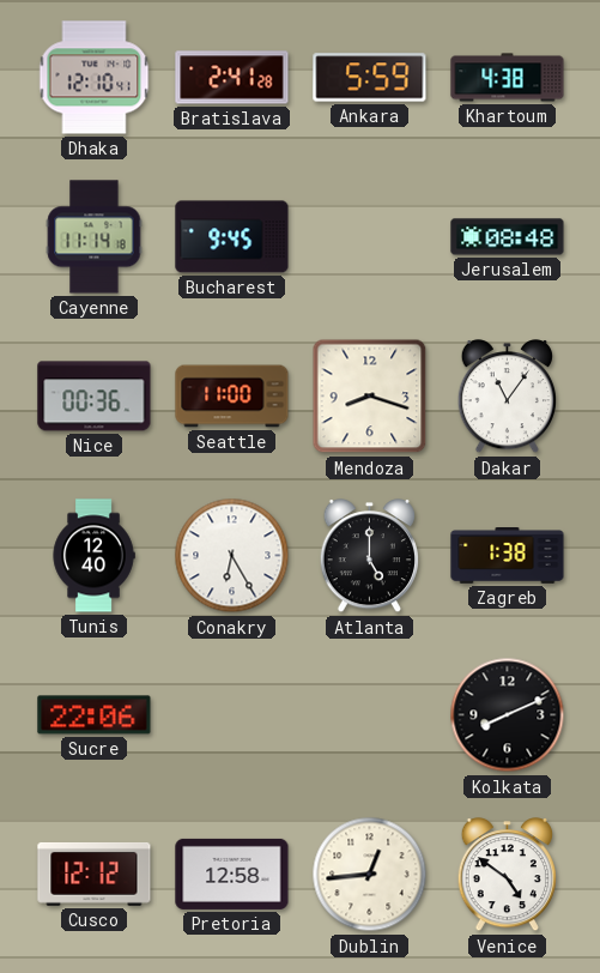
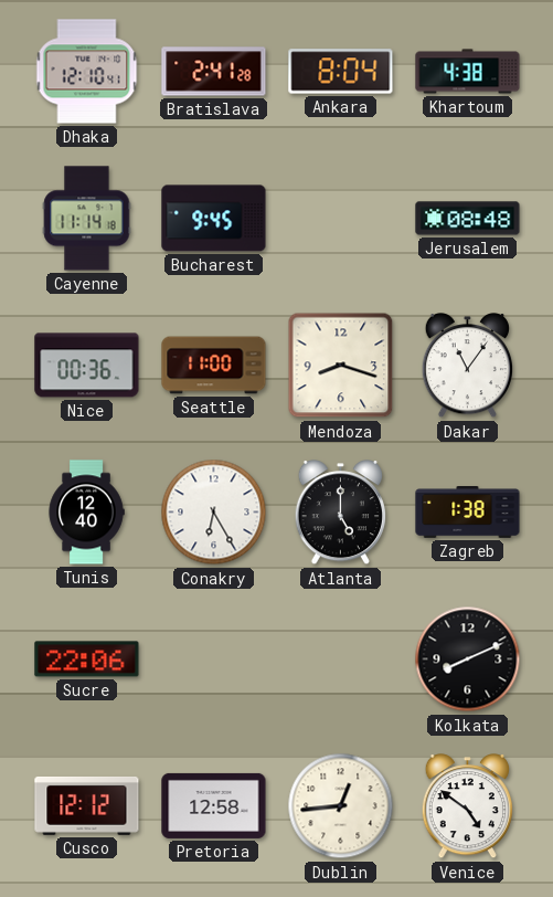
Ankara: 5:59 -> 8:04 (341, 72)
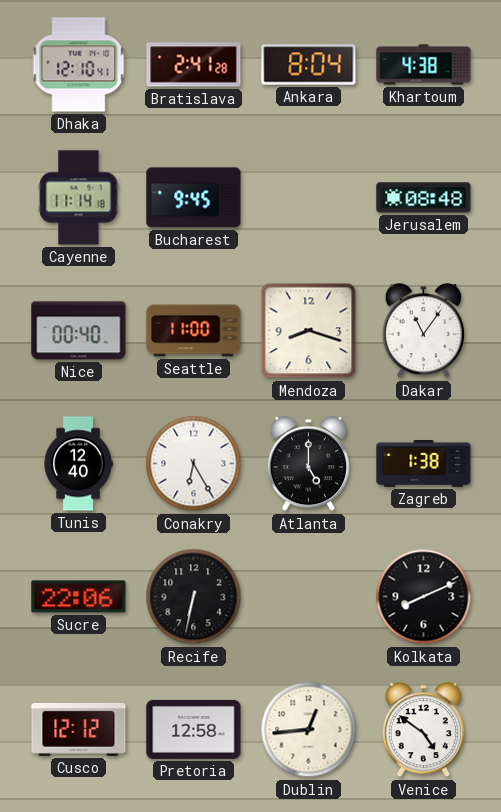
Nice: 00:36 -> 00:40 (79, 331)
Recife: none -> 6:32 (194, 597)
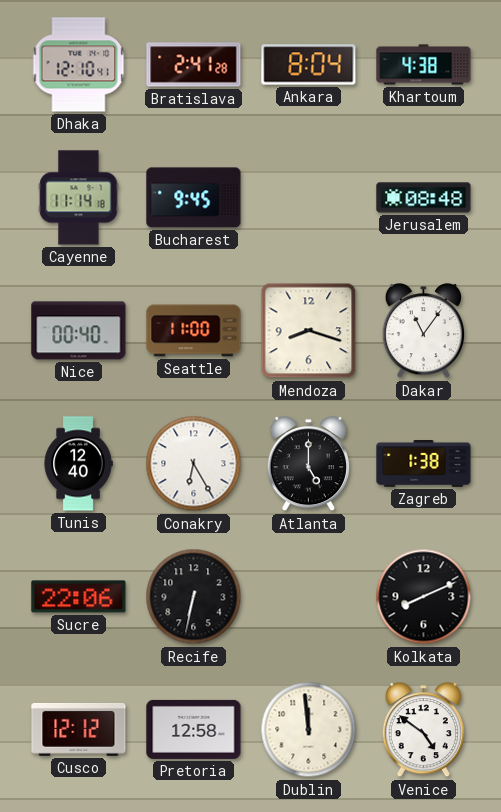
Dublin: 12:44 -> 11:59 (309, 730)
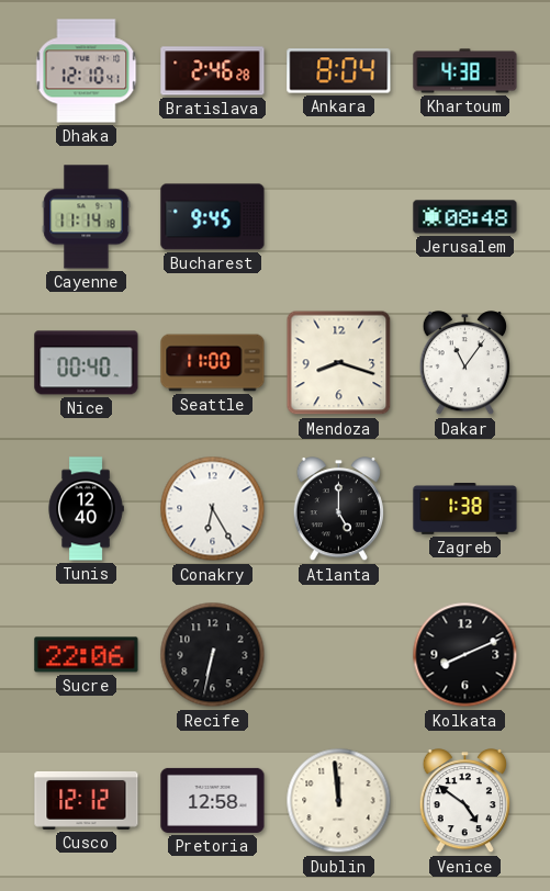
Bratislava: 2:41 -> 2:46 (213, 71)
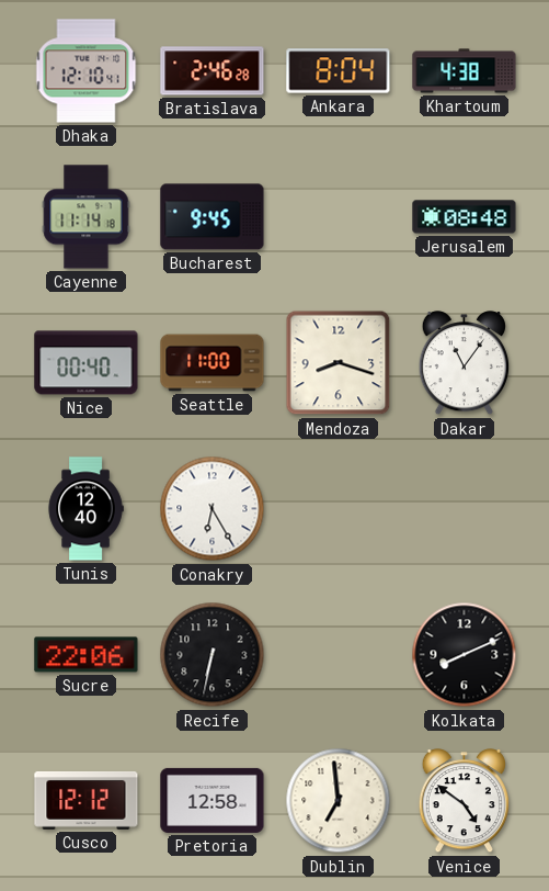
Atlanta: 5:00 -> none (338, 509)
Zagreb: 1:38 -> none (465, 509)
Dublin: 11:59 -> 6:59 (339, 801)
